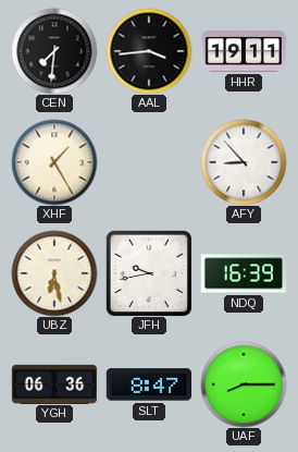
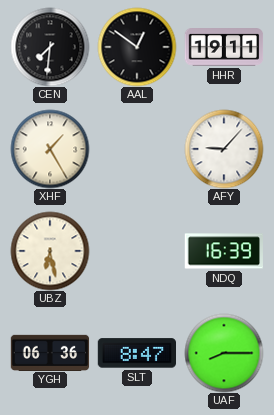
AAL: 3:44 -> 12:51 (137, 47)
AFY: 8:53 -> 9:07 (224, 149)
JFH: 9:43 -> none (148, 273)
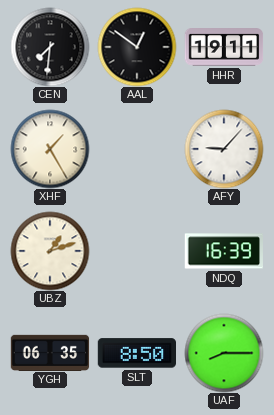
UBZ: 6:28 -> 1:12 (50, 251)
YGH: 06:36 -> 06:35 (50, 352)
SLT: 8:47 -> 8:50 (136, 353)
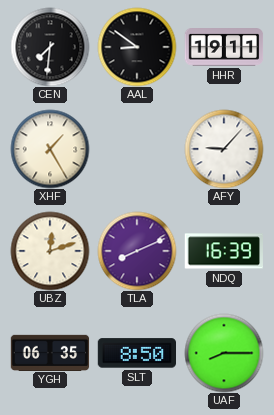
AAL: 12:51 -> 8:51 (137, 47)
UBZ: 1:12 -> 12:12 (50, 251)
TLA: none -> 8:11 (137, 251)
